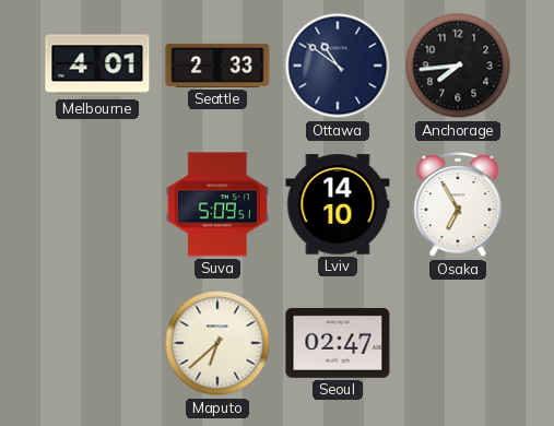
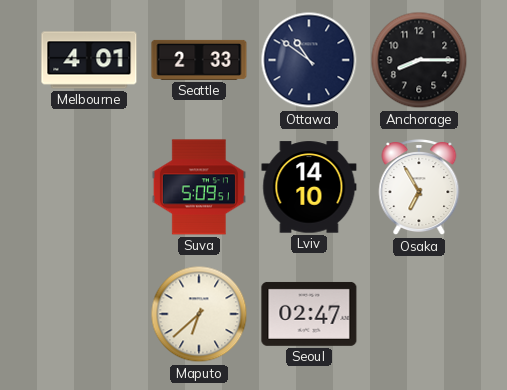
Anchorage: 7:44 -> 8:15 (419, 60)
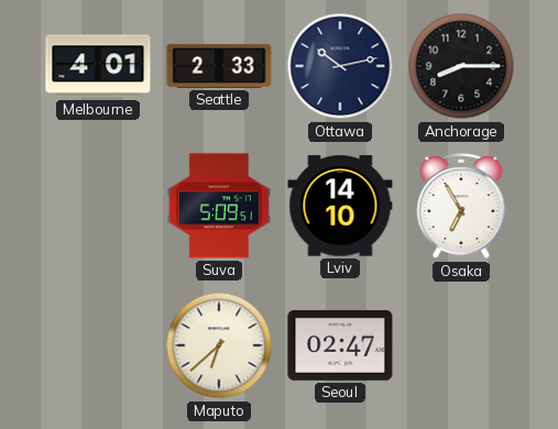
Ottawa: 10:51 -> 10:13 (340, 66)
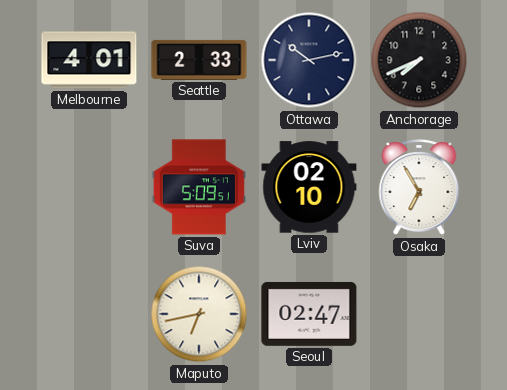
Anchorage: 8:15 -> 7:41 (419, 60)
Lviv: 14:10 -> 02:10 (309, 187)
Maputo: 6:38 -> 6:43 (199, 314)
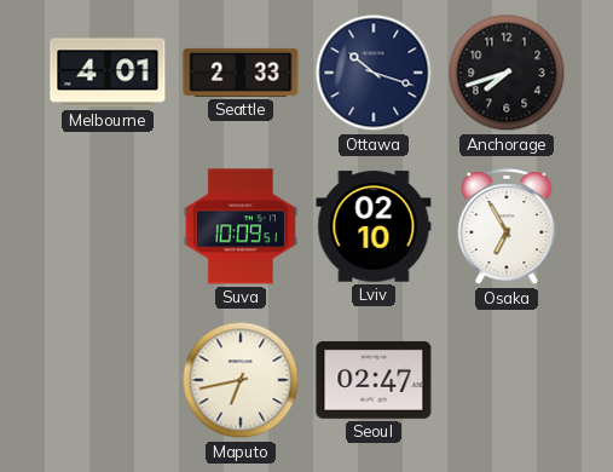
Ottawa: 10:13 -> 10:18 (374, 73)
Anchorage: 7:41 -> 7:42 (507, 73)
Suva: 5:09 -> 10:09 (241, 226)
